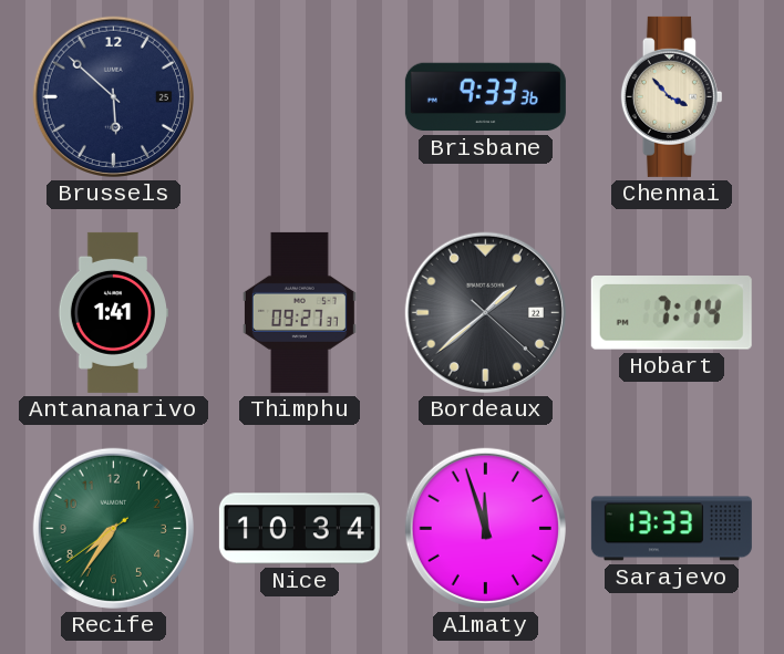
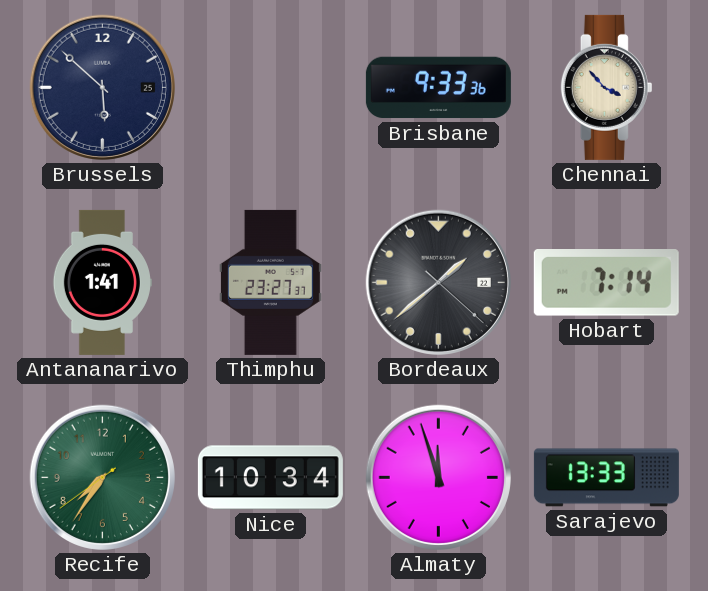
Thimphu: 09:27 -> 23:27 (270, 282)
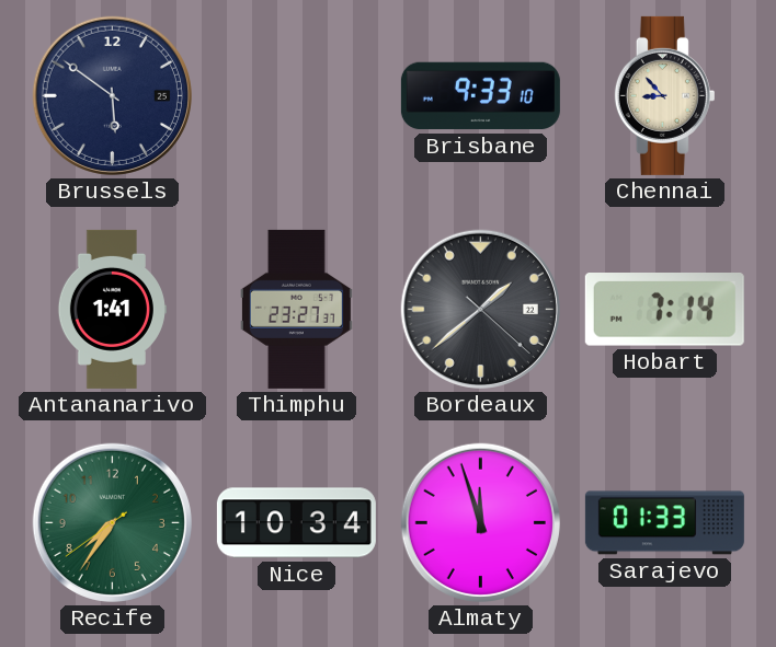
Brussels: 5:52 -> 5:51 (112, 95)
Brisbane: 9:33:36 -> 9:33:10 (480, 96)
Chennai: 3:53 -> 8:53 (664, 95)
Sarajevo: 13:33 -> 01:33 (664, 523)
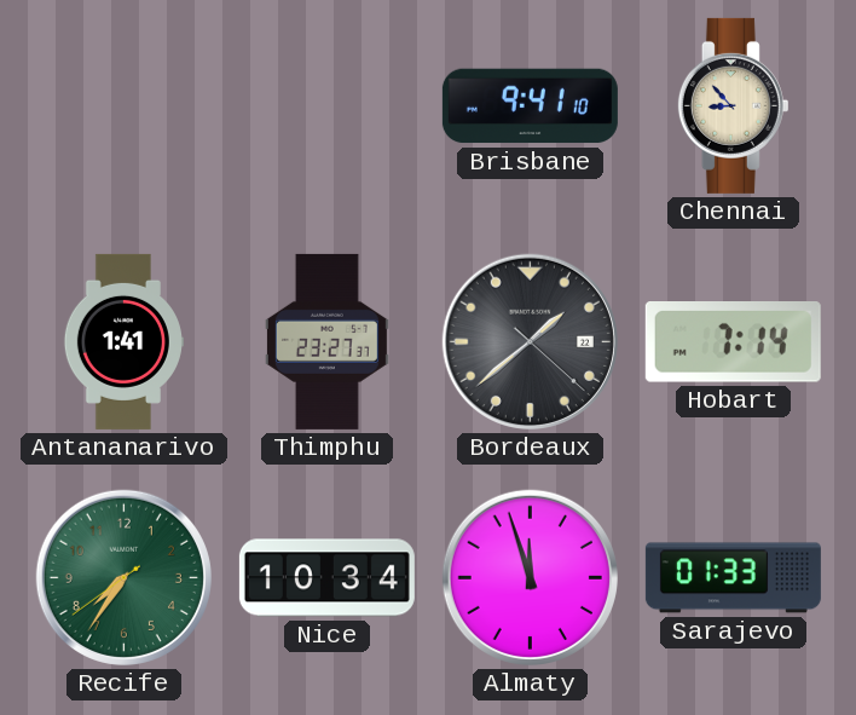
Brussels: 5:51 -> none (112, 95)
Brisbane: 9:33 -> 9:41 (530, 106)
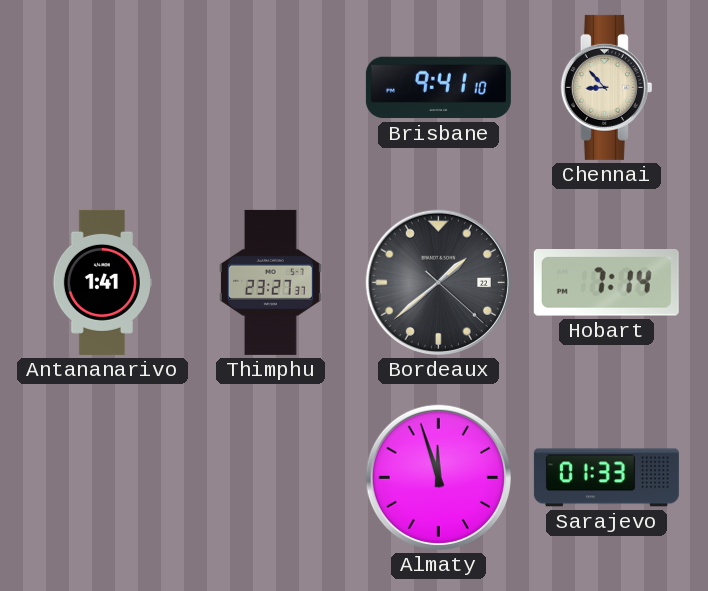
Recife: 7:35 -> none (123, 577)
Nice: 10:34 -> none (326, 578)
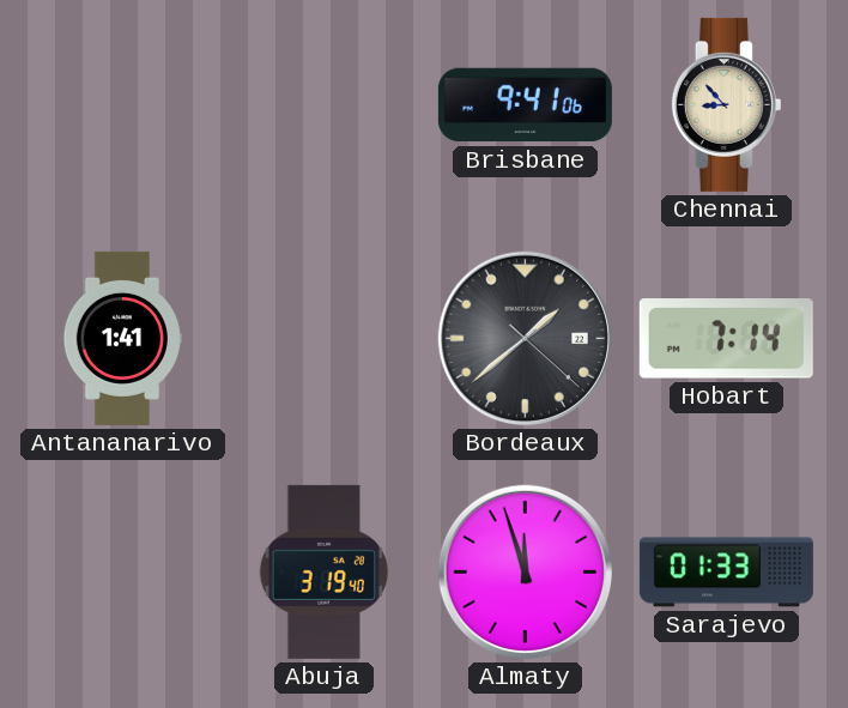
Brisbane: 9:41:10 -> 9:41:06 (525, 105)
Thimphu: 23:27 -> none (270, 282)
Abuja: none -> 3:19 (323, 571)
